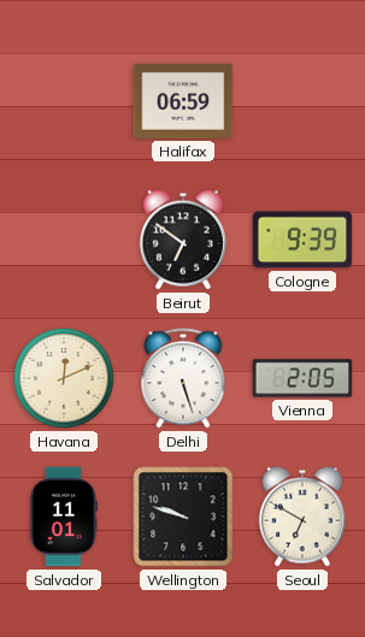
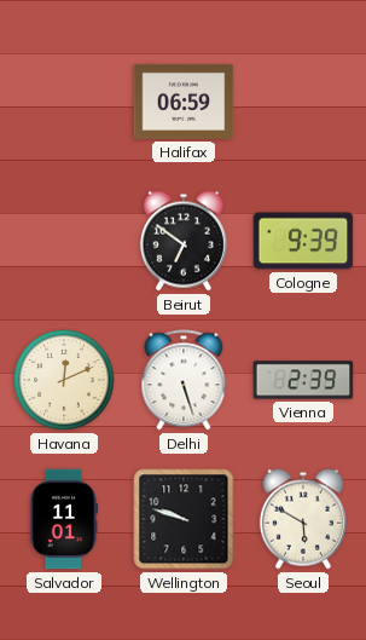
Vienna: 2:05 -> 2:39 (303, 380)
Seoul: 6:50 -> 5:50 (303, 519)
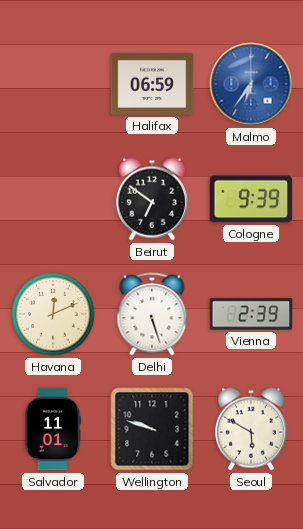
Malmo: none -> 6:36 (251, 84)
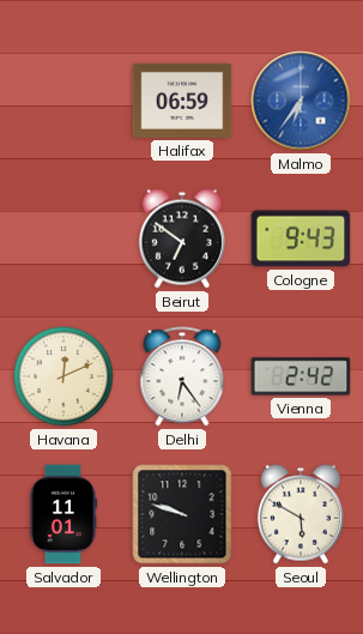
Cologne: 9:39 -> 9:43 (301, 238)
Delhi: 5:27 -> 6:24 (182, 376)
Vienna: 2:39 -> 2:42 (301, 376)
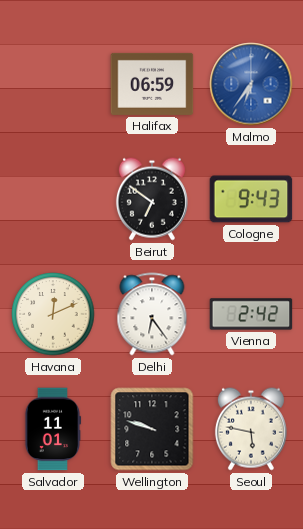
Seoul: 5:50 -> 5:47 (251, 429)
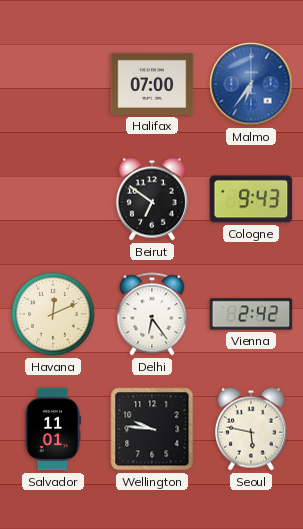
Halifax: 06:59 -> 07:00 (152, 84)
Wellington: 9:48 -> 9:46 (152, 429)
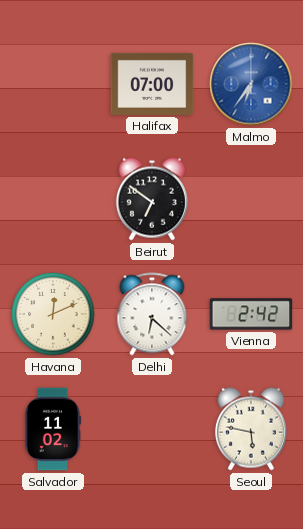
Cologne: 9:43 -> none (251, 199)
Delhi: 6:24 -> 6:22 (152, 314)
Salvador: 11:01 -> 11:02 (53, 429)
Wellington: 9:46 -> none (152, 429)
